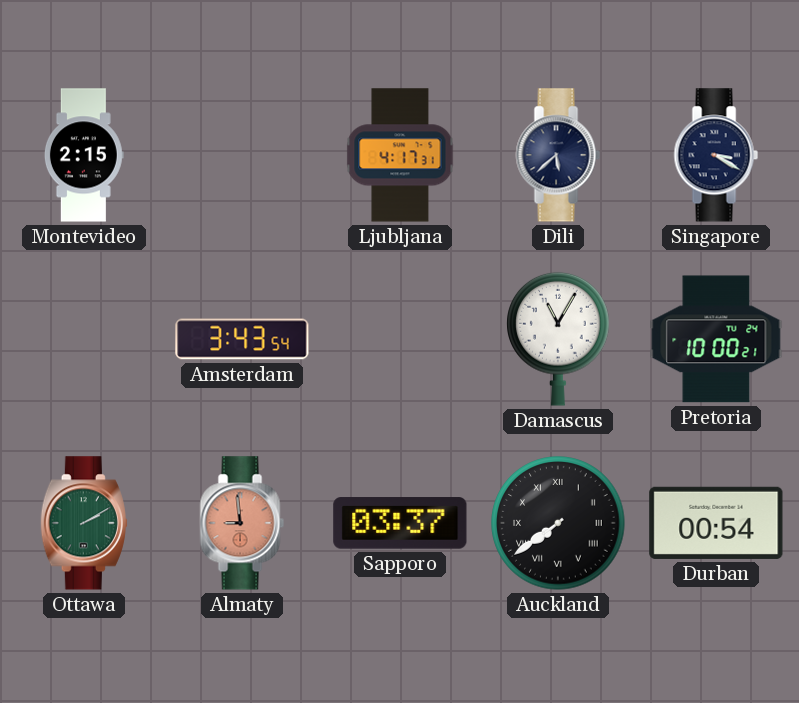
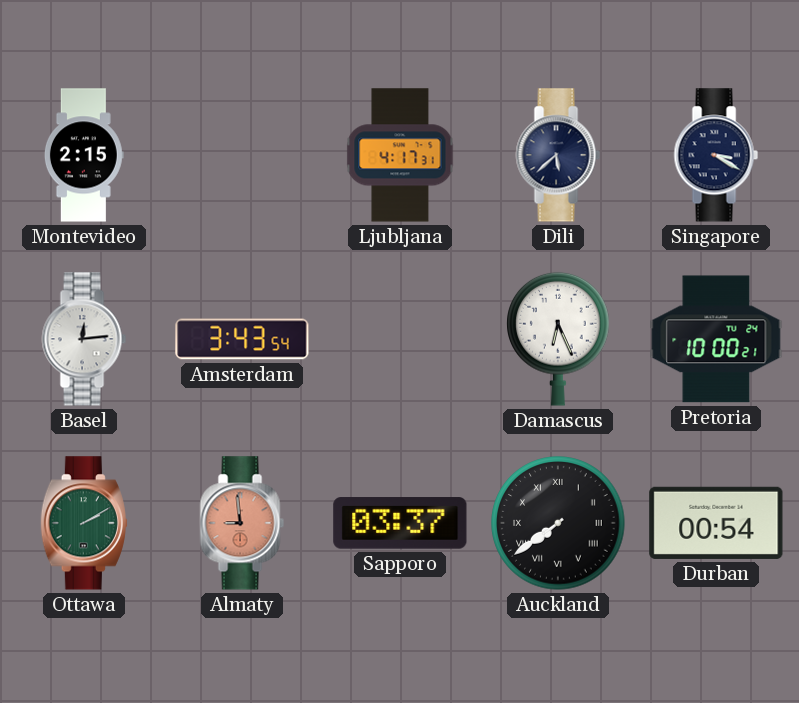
Basel: none -> 12:14 (84, 339)
Damascus: 11:05 -> 6:26 (558, 339)
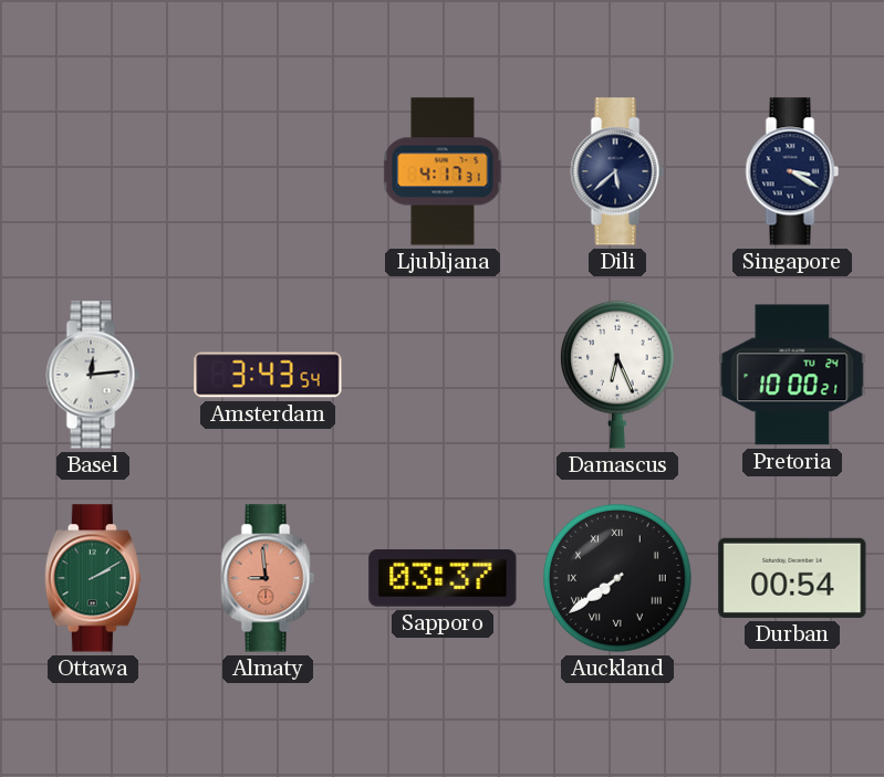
Montevideo: 2:15 -> none (84, 155)
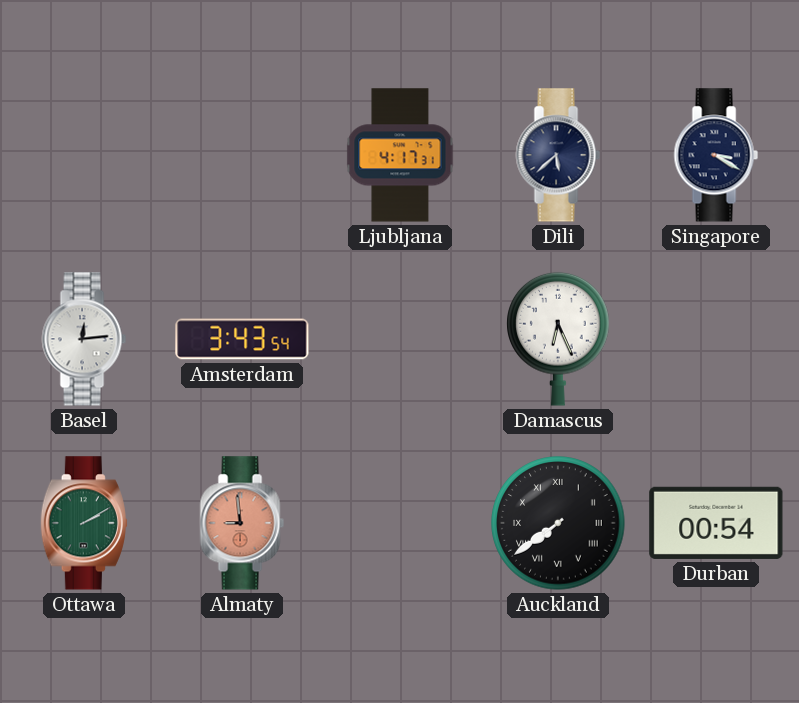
Pretoria: 10:00 -> none (792, 375)
Sapporo: 03:37 -> none (443, 578)
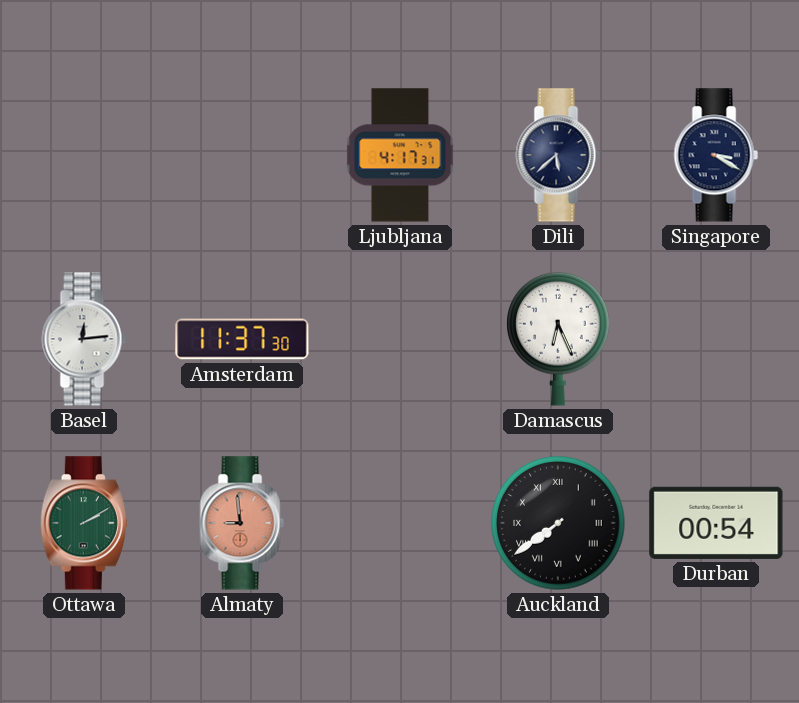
Amsterdam: 3:43 -> 11:37 (242, 339)
